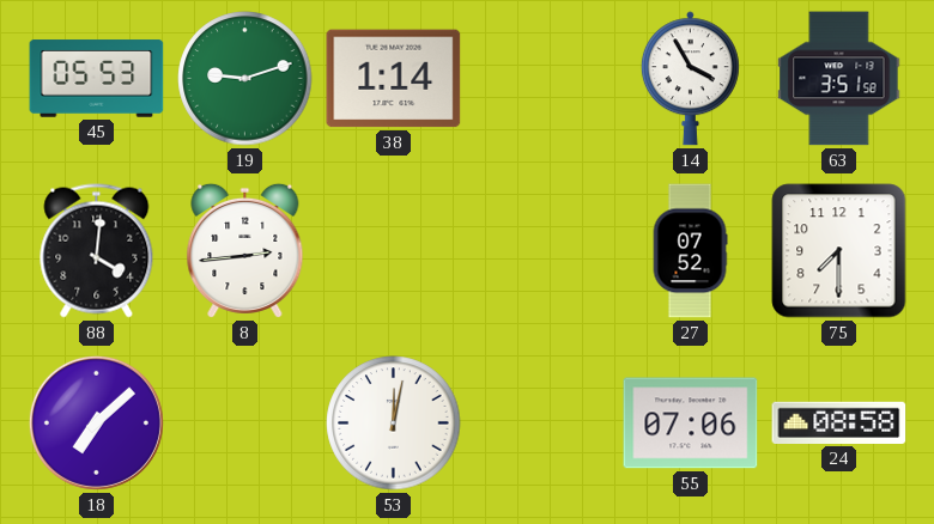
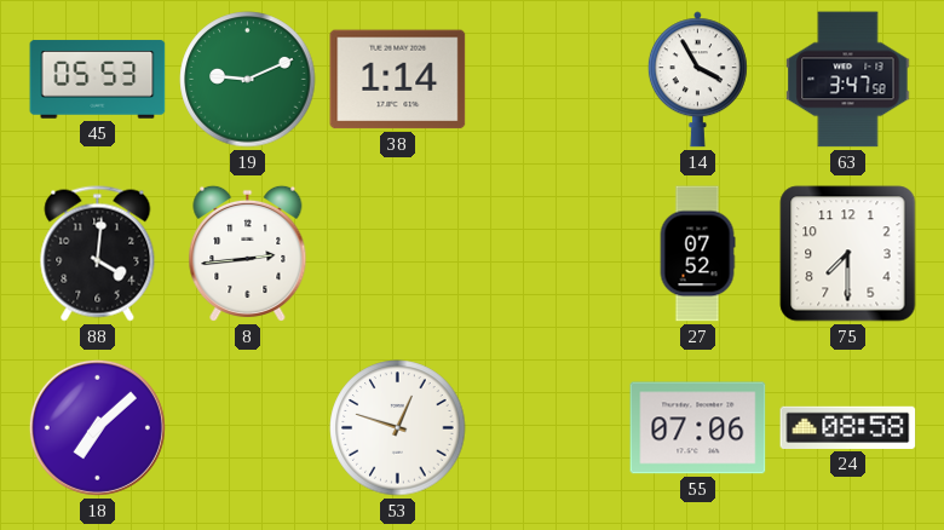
19: 9:12 -> 9:11 (248, 80)
63: 3:51 -> 3:47 (848, 80)
53: 12:02 -> 12:48 (398, 428)
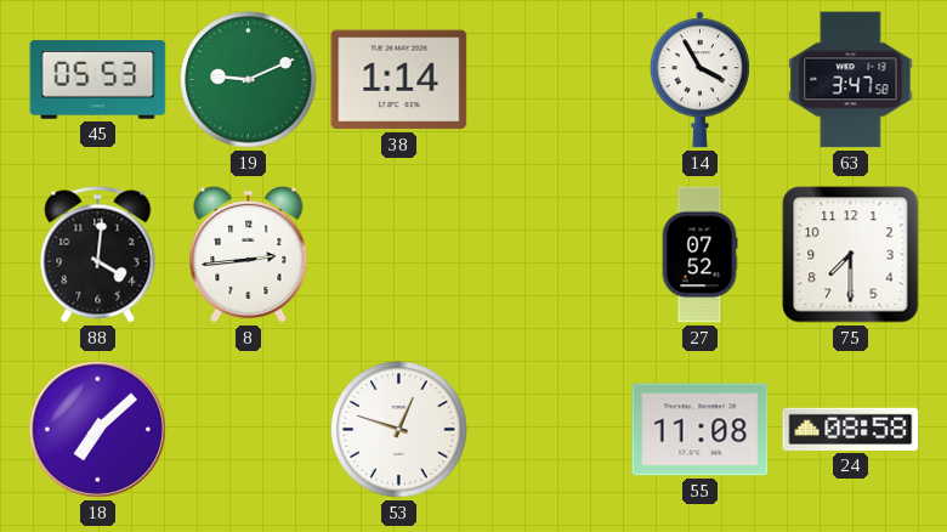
55: 07:06 -> 11:08 (701, 430)
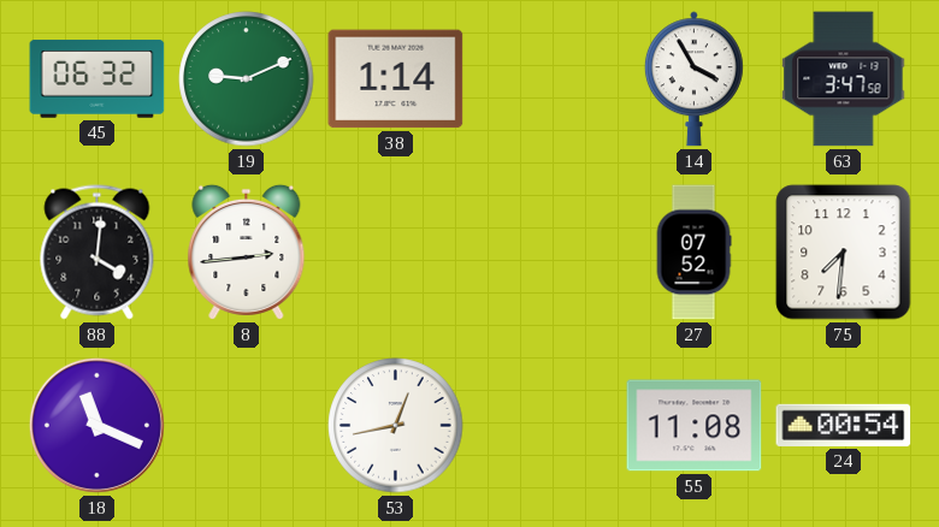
45: 05:53 -> 06:32 (98, 79)
75: 7:30 -> 7:31 (844, 253)
18: 7:08 -> 11:19 (96, 425)
53: 12:48 -> 12:43 (396, 426)
24: 08:58 -> 00:54 (844, 425)
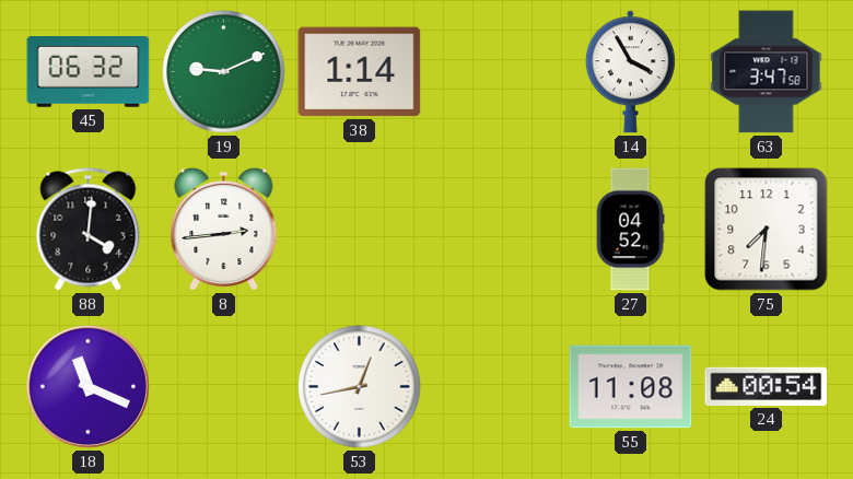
27: 07:52 -> 04:52 (630, 230)
